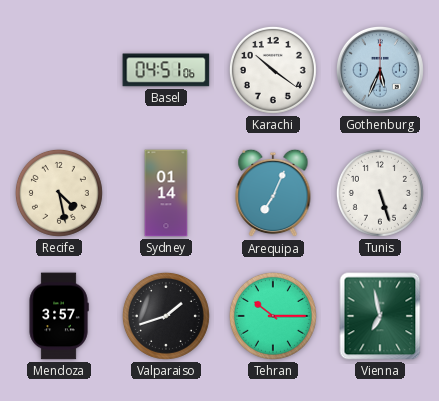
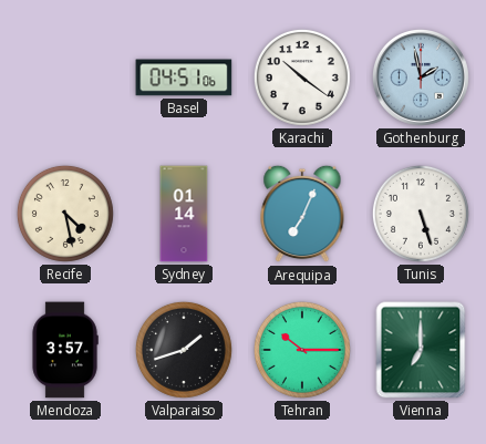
Gothenburg: 5:34 -> 1:58 (421, 78)
Vienna: 6:58 -> 7:00 (421, 350)
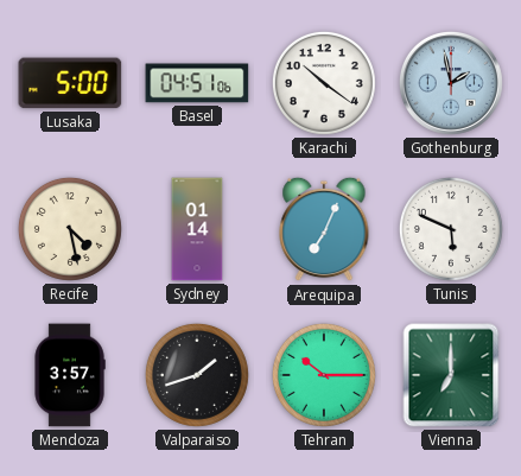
Lusaka: none -> 5:00 (70, 83)
Tunis: 5:27 -> 5:49 (451, 229)
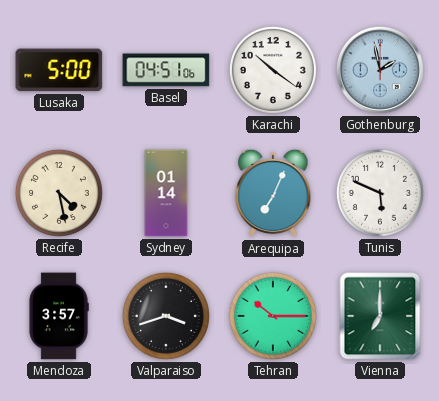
Valparaiso: 1:42 -> 3:42 (166, 316)
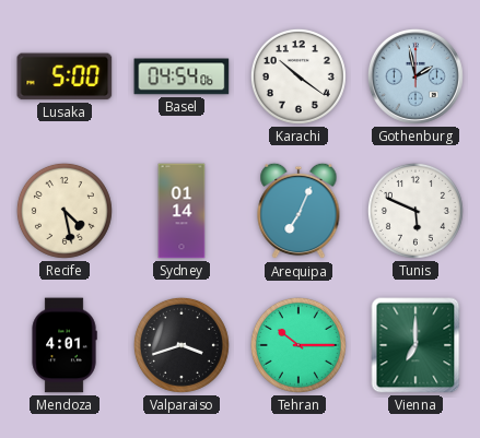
Basel: 04:51 -> 04:54 (182, 76)
Mendoza: 3:57 -> 4:01 (65, 345)
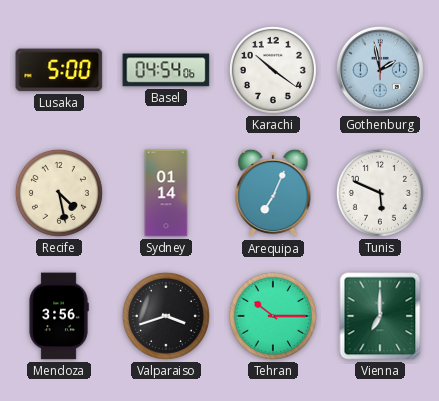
Mendoza: 4:01 -> 3:56 (59, 316)
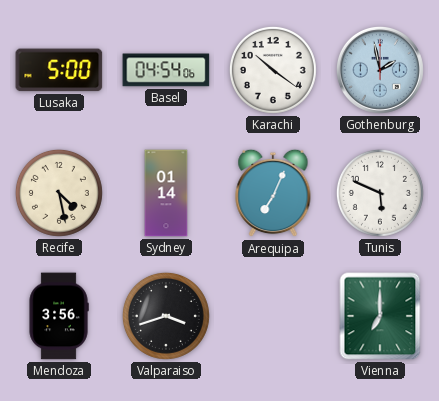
Tehran: 10:15 -> none (273, 316)
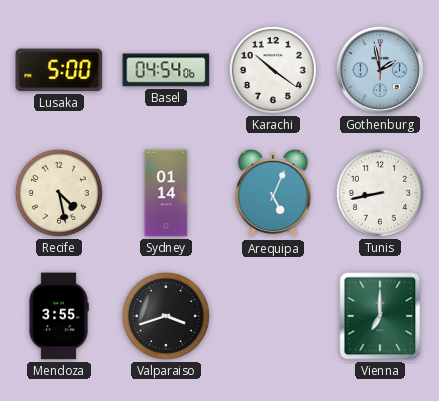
Arequipa: 7:04 -> 5:04 (273, 193)
Tunis: 5:49 -> 8:43 (380, 193)
Mendoza: 3:56 -> 3:55 (59, 316)
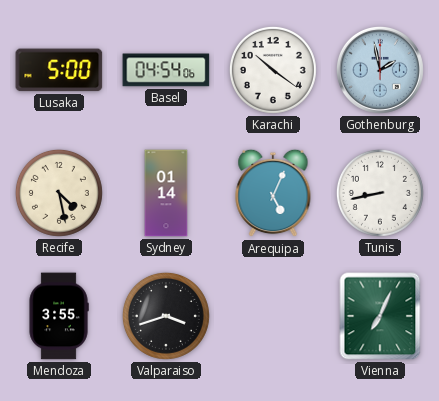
Vienna: 7:00 -> 7:04 (380, 316)
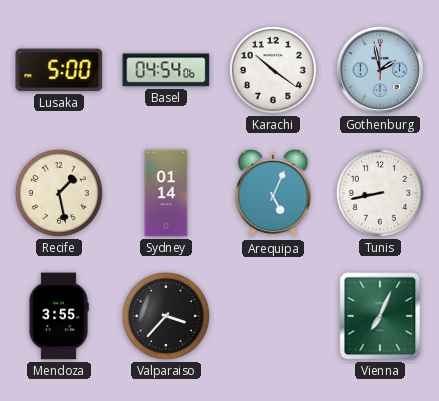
Recife: 4:28 -> 1:28 (59, 193)
Valparaiso: 3:42 -> 3:37 (166, 316)
